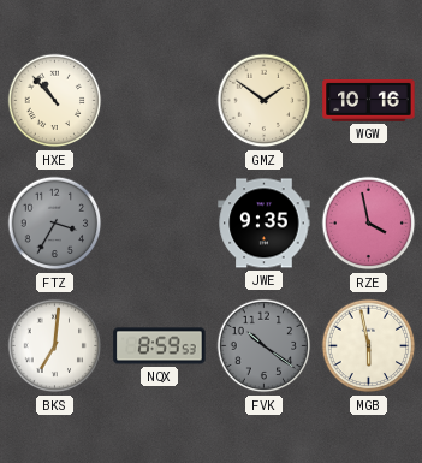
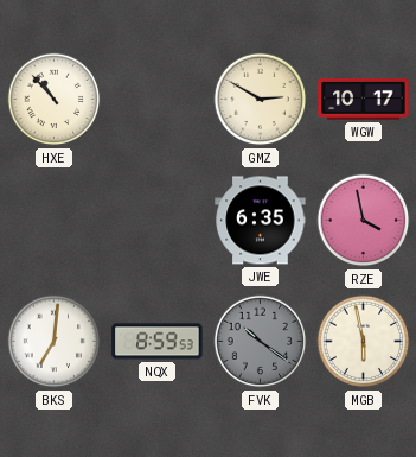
GMZ: 1:51 -> 2:50 (261, 100)
WGW: 10:16 -> 10:17 (364, 100)
FTZ: 3:35 -> none (55, 224)
JWE: 9:35 -> 6:35 (261, 221)
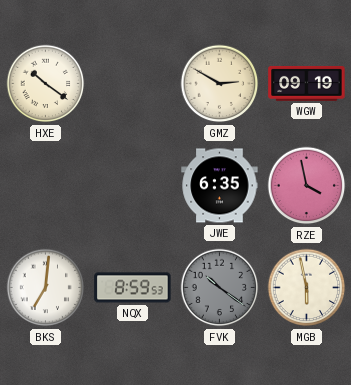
HXE: 10:53 -> 10:21 (46, 84)
WGW: 10:17 -> 09:19 (307, 84)
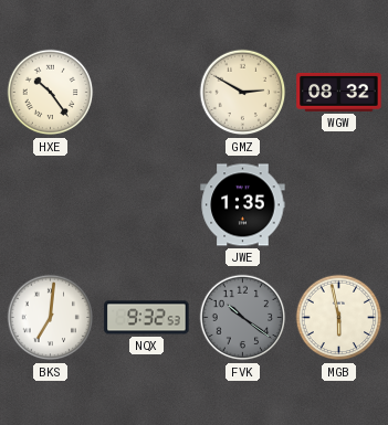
HXE: 10:21 -> 10:24 (51, 93)
WGW: 09:19 -> 08:32 (339, 93)
JWE: 6:35 -> 1:35 (243, 205)
RZE: 3:58 -> none (307, 186)
NQX: 8:59 -> 9:32 (147, 318)
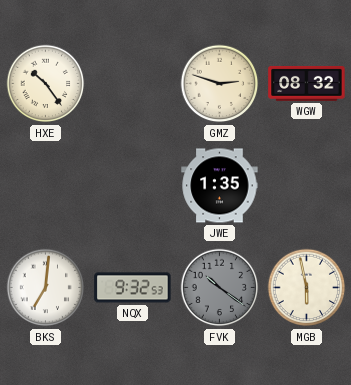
GMZ: 2:50 -> 2:48 (220, 84)
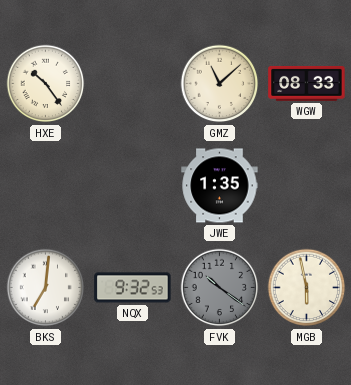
GMZ: 2:48 -> 11:08 (220, 84)
WGW: 08:32 -> 08:33 (307, 84)
